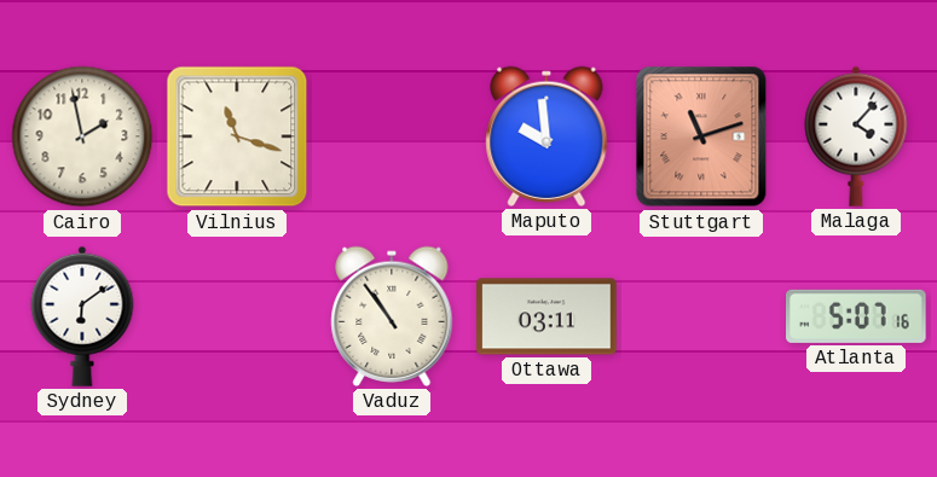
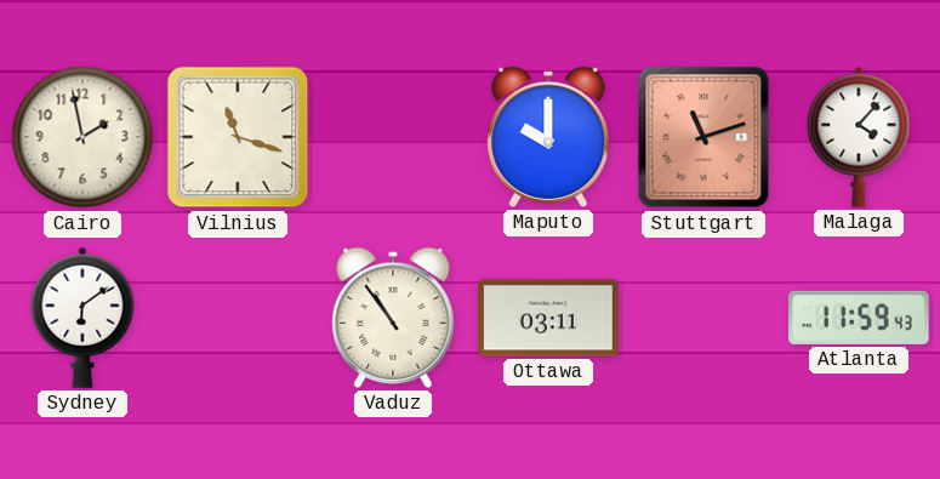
Maputo: 9:59 -> 10:00 (548, 137)
Atlanta: 5:07 -> 11:59 (859, 318)
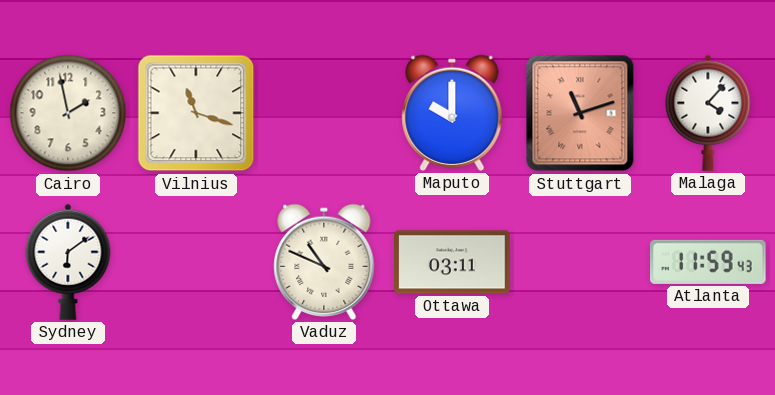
Vaduz: 10:54 -> 10:49 (324, 262)
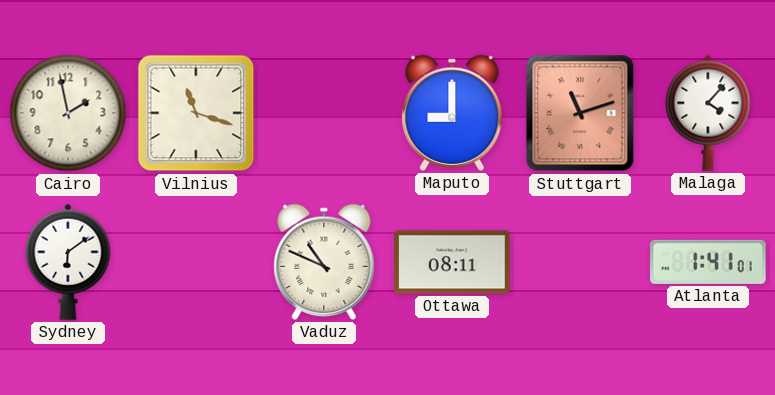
Maputo: 10:00 -> 9:00 (452, 113)
Ottawa: 03:11 -> 08:11 (452, 262)
Atlanta: 11:59 -> 1:41 (708, 262)
